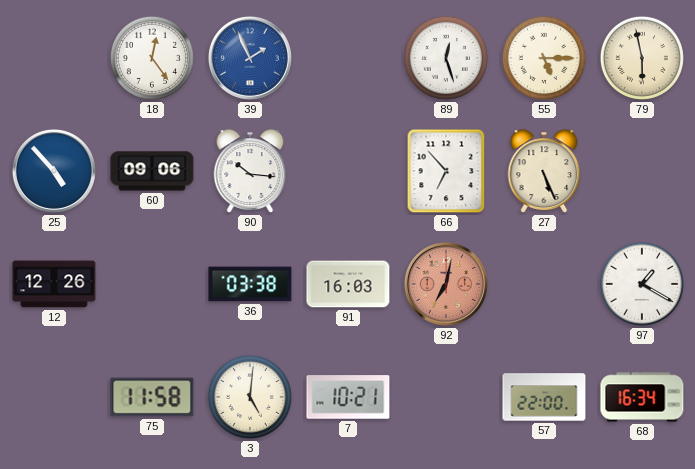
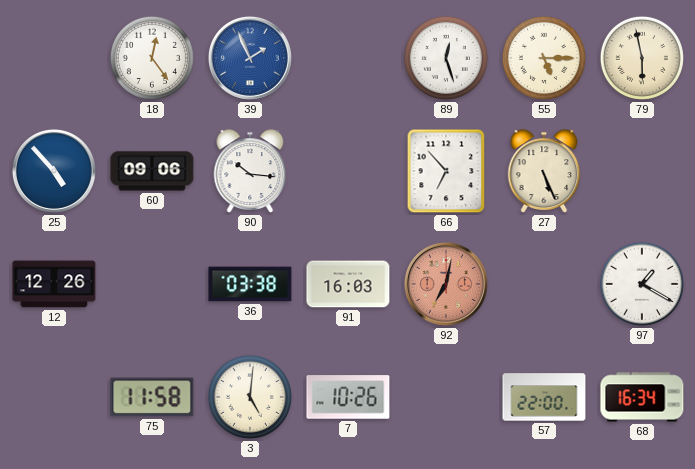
7: 10:21 -> 10:26 (348, 397)
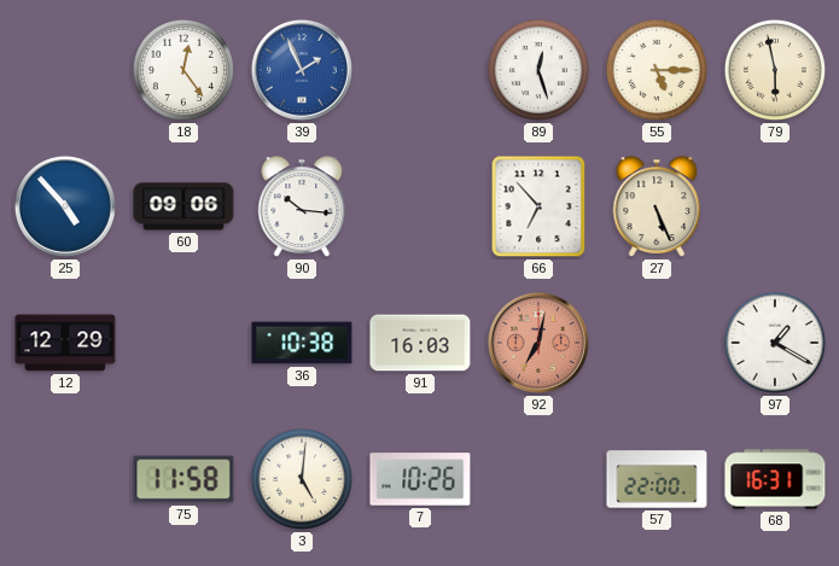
12: 12:26 -> 12:29 (65, 343)
36: 03:38 -> 10:38 (302, 343)
68: 16:34 -> 16:31 (775, 479)
